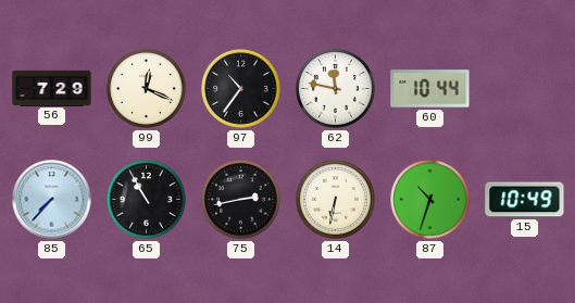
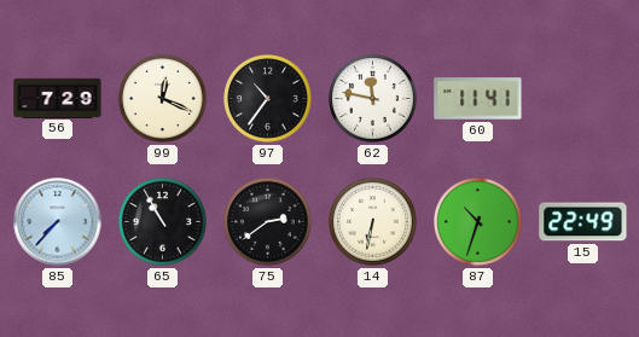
60: 10:44 -> 11:41 (478, 99)
75: 2:43 -> 2:39 (268, 222)
15: 10:49 -> 22:49 (583, 222)
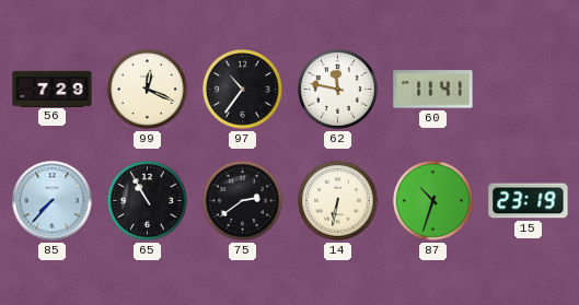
15: 22:49 -> 23:19 (529, 201)
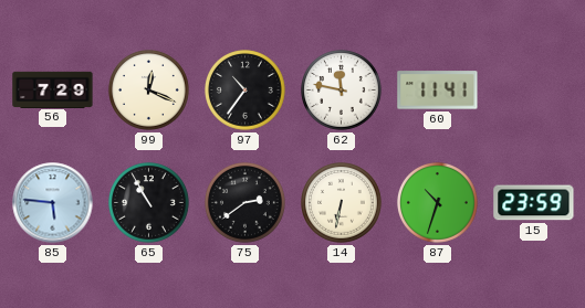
85: 7:37 -> 5:46 (53, 203)
15: 23:19 -> 23:59 (534, 203)
